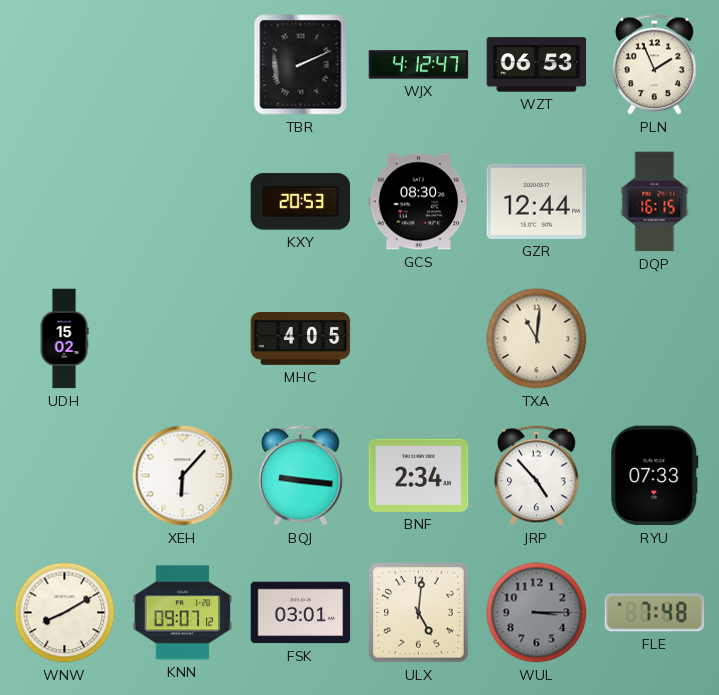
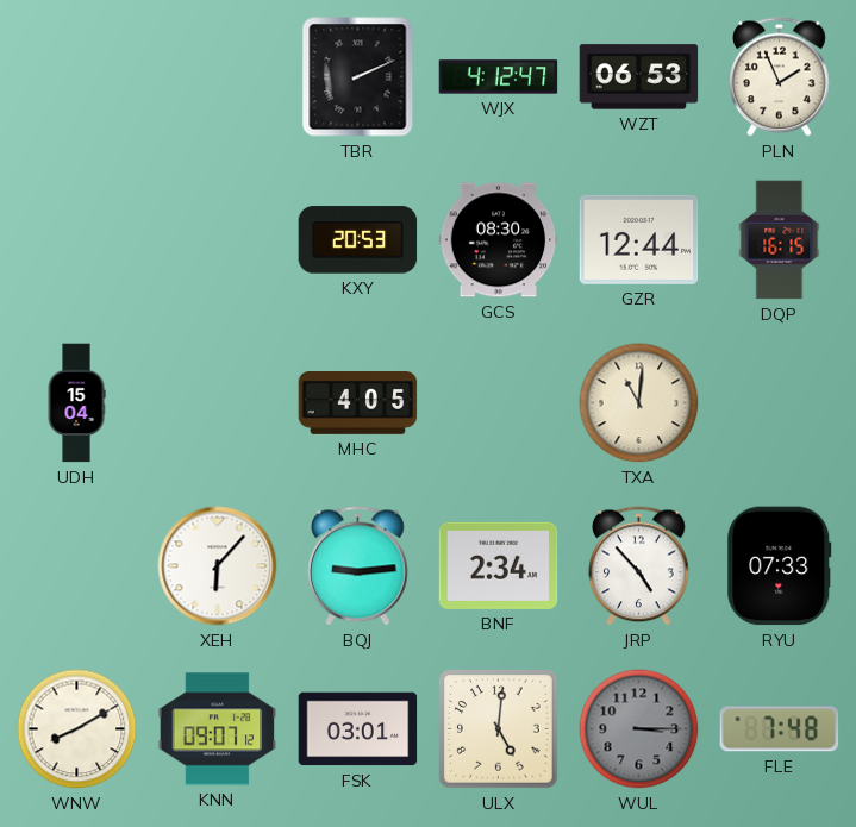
UDH: 15:02 -> 15:04 (76, 403)
BQJ: 9:16 -> 9:14 (358, 566)
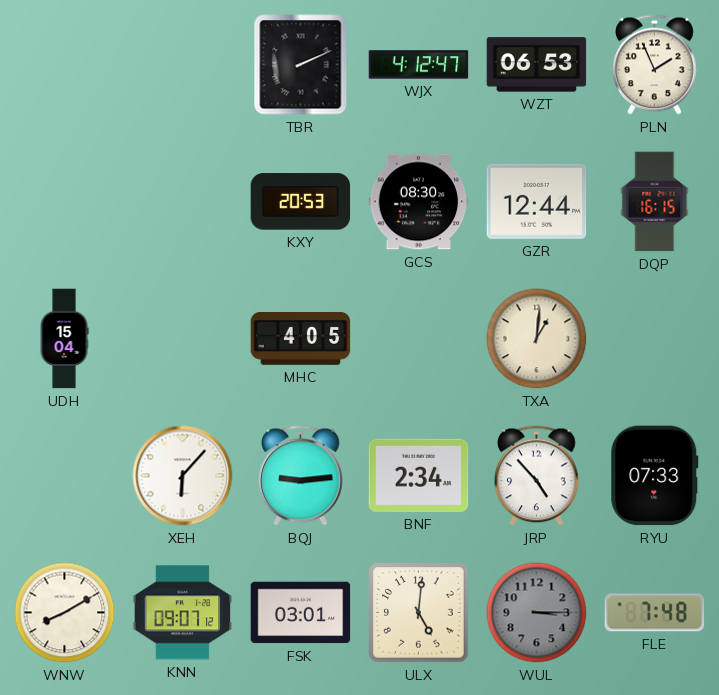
TXA: 11:01 -> 1:01 (537, 339)
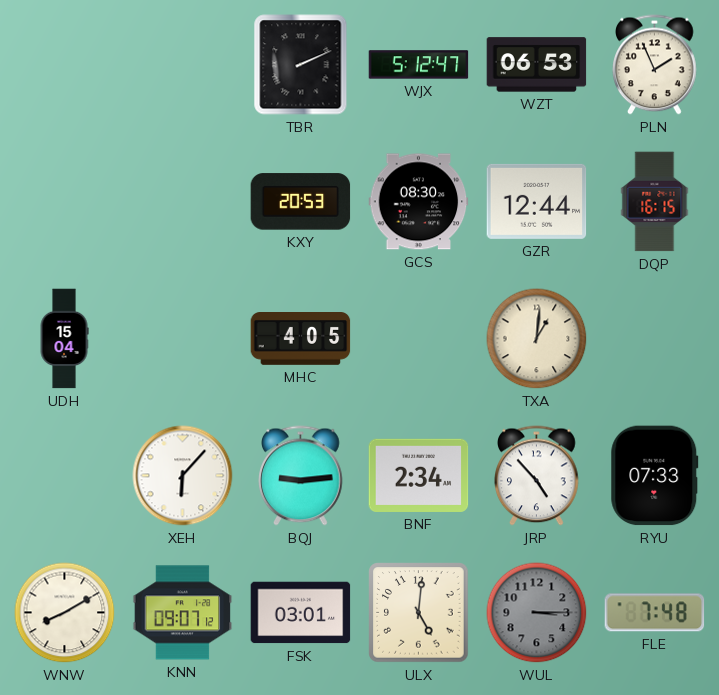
WJX: 4:12 -> 5:12 (419, 65)
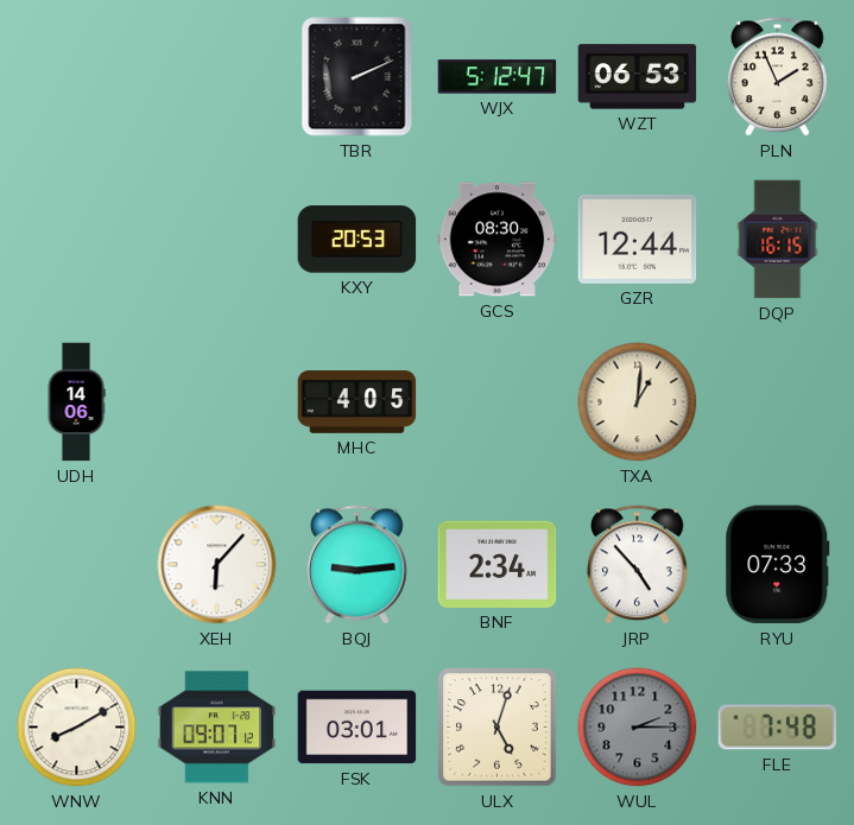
UDH: 15:04 -> 14:06 (76, 402)
ULX: 5:01 -> 5:03 (498, 728)
WUL: 3:15 -> 2:15 (638, 728)
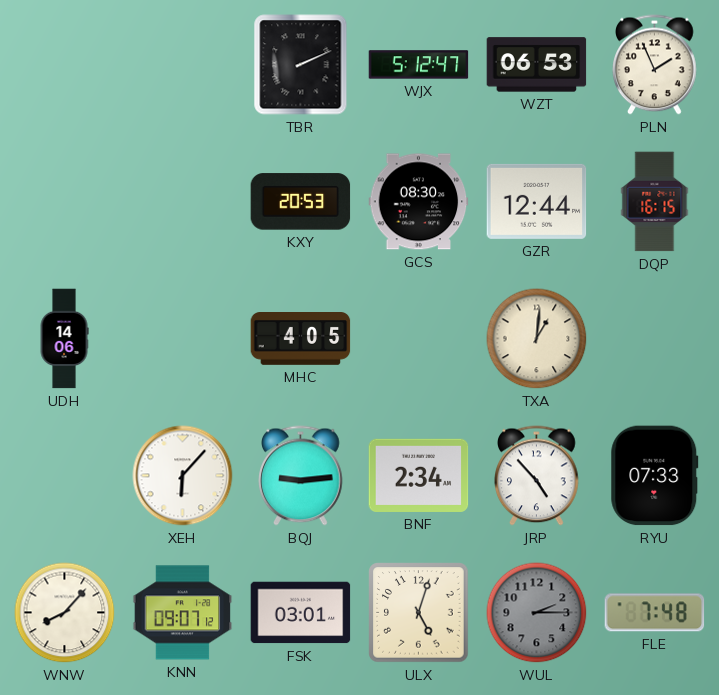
WNW: 8:10 -> 8:07 (65, 613)
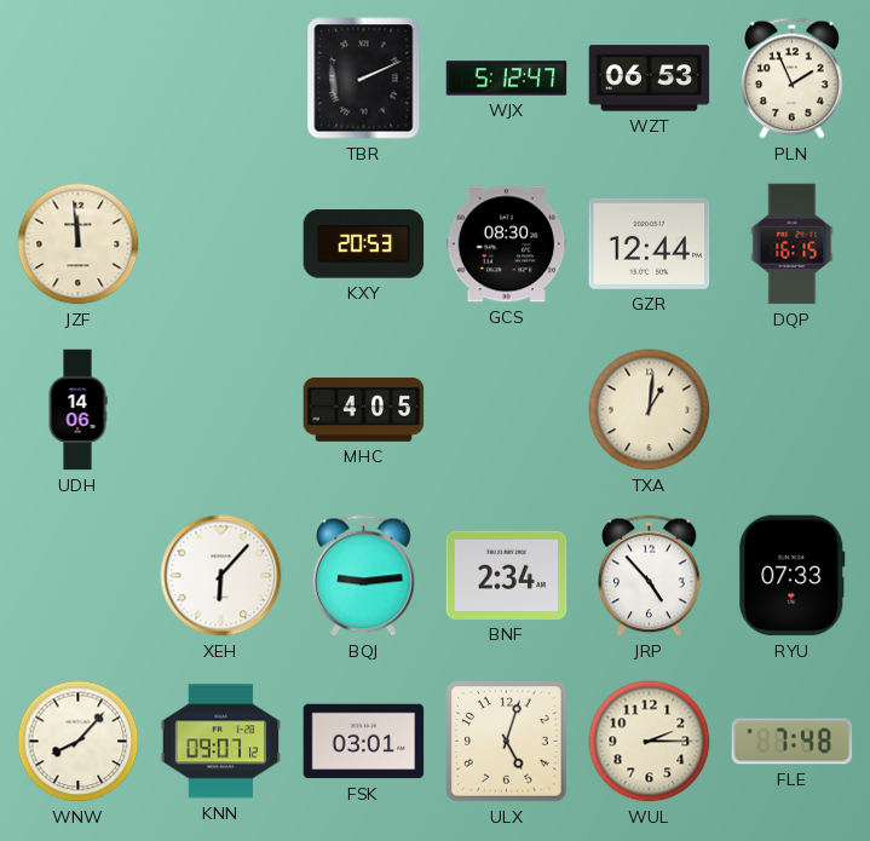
JZF: none -> 11:59 (79, 244)
WUL dial: grey -> cream (650, 742)
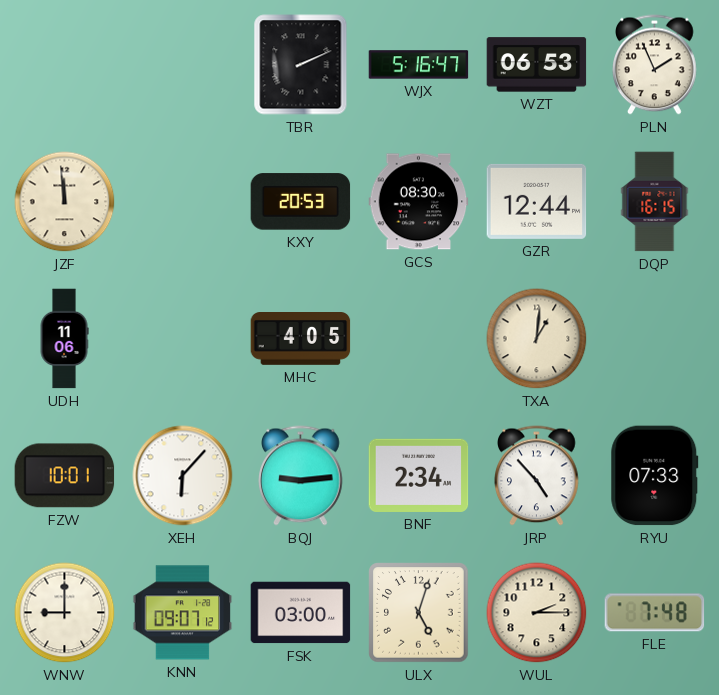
WJX: 5:12 -> 5:16 (419, 65)
UDH: 14:06 -> 11:06 (64, 339)
FZW: none -> 10:01 (65, 476)
WNW: 8:07 -> 9:00 (65, 613)
FSK: 03:01 -> 03:00 (301, 613)
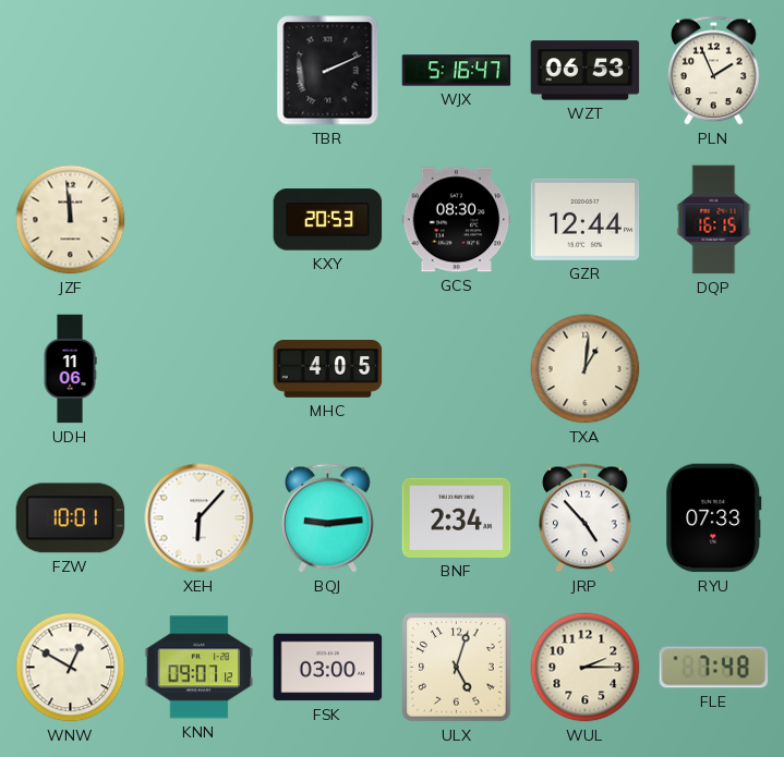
WNW: 9:00 -> 12:50 (71, 668)
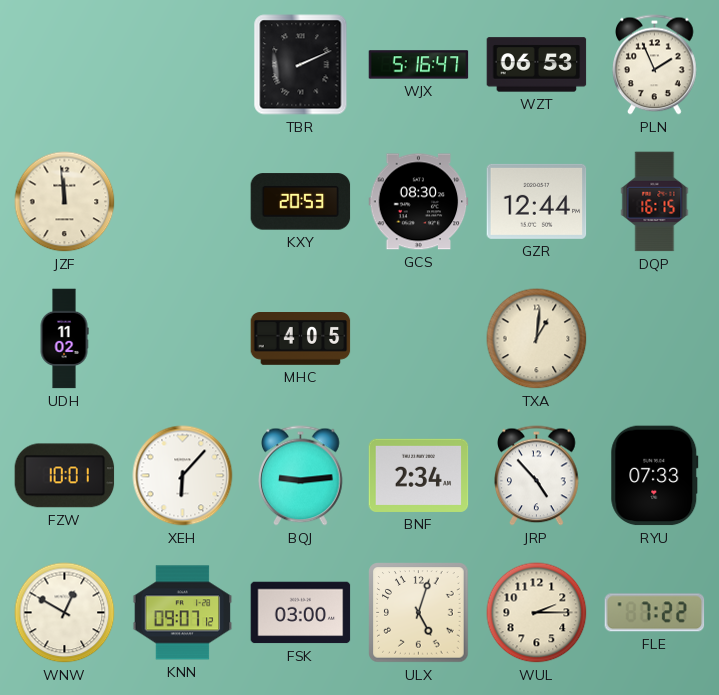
UDH: 11:06 -> 11:02 (64, 339)
FLE: 7:48 -> 7:22 (655, 613)
